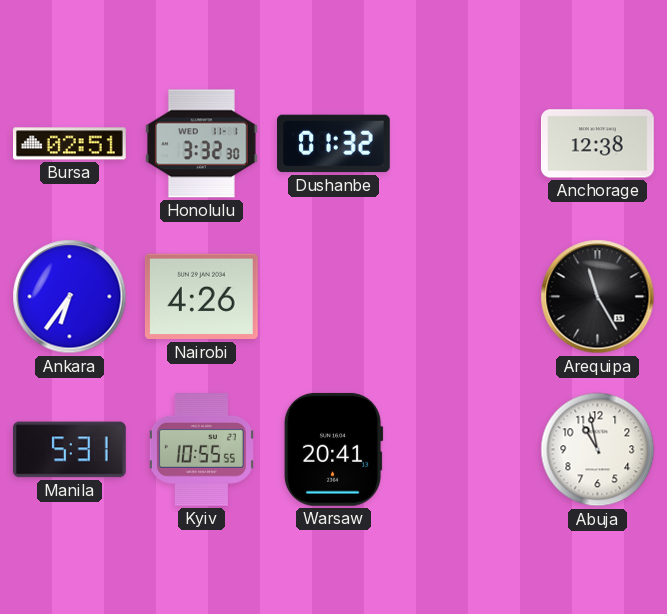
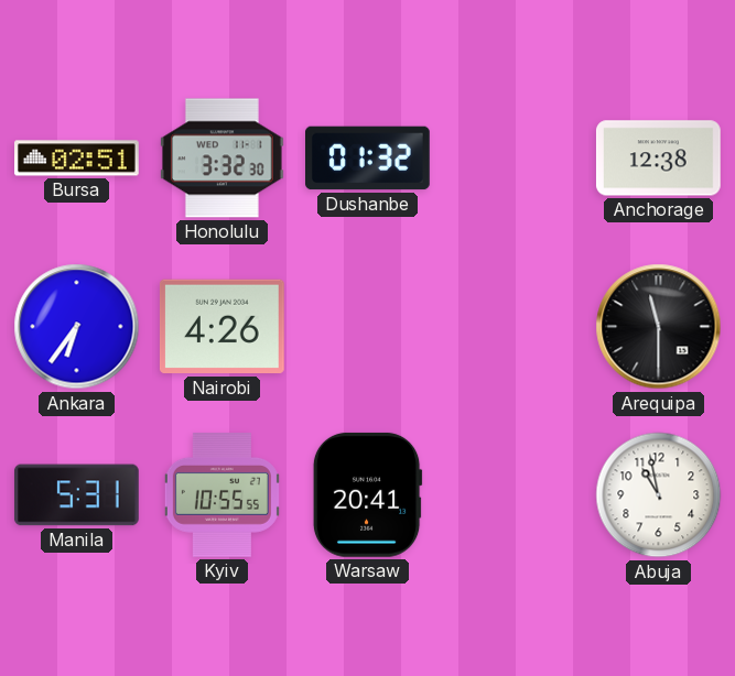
Arequipa: 11:25 -> 11:30 (659, 327)
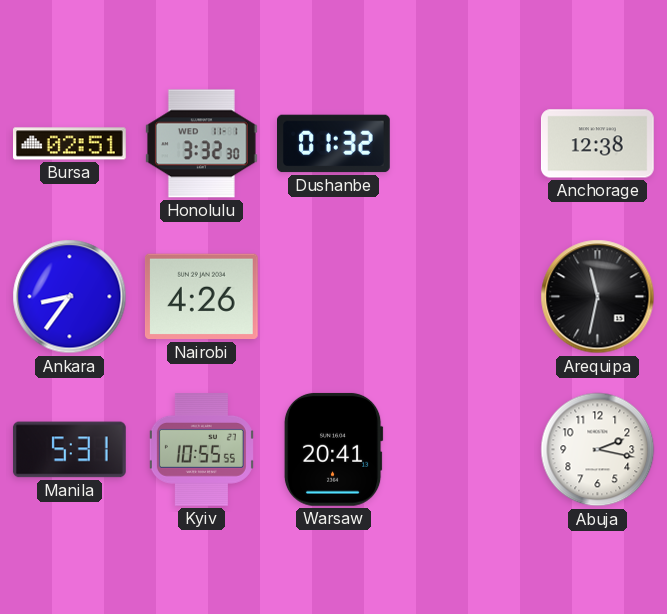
Ankara: 6:36 -> 8:36 (70, 297)
Arequipa: 11:30 -> 11:32 (598, 297)
Abuja: 10:58 -> 2:17 (598, 450)
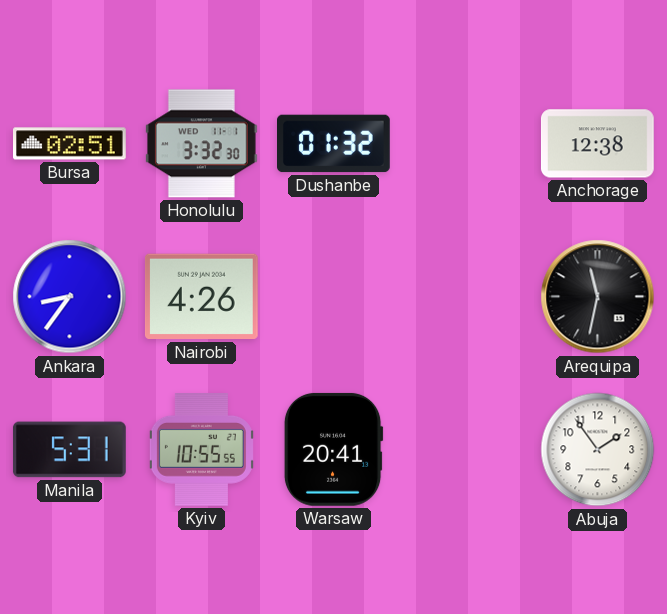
Abuja: 2:17 -> 1:54 (598, 450)
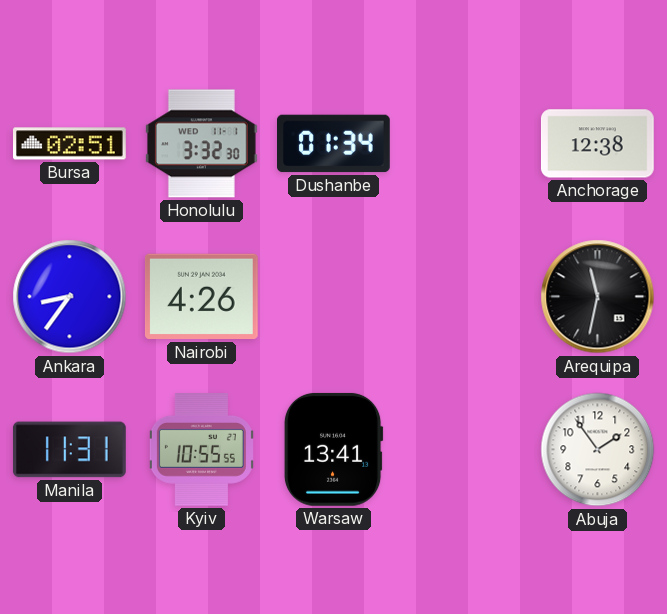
Dushanbe: 01:32 -> 01:34 (334, 144)
Manila: 5:31 -> 11:31 (69, 450)
Warsaw: 20:41 -> 13:41 (333, 449)
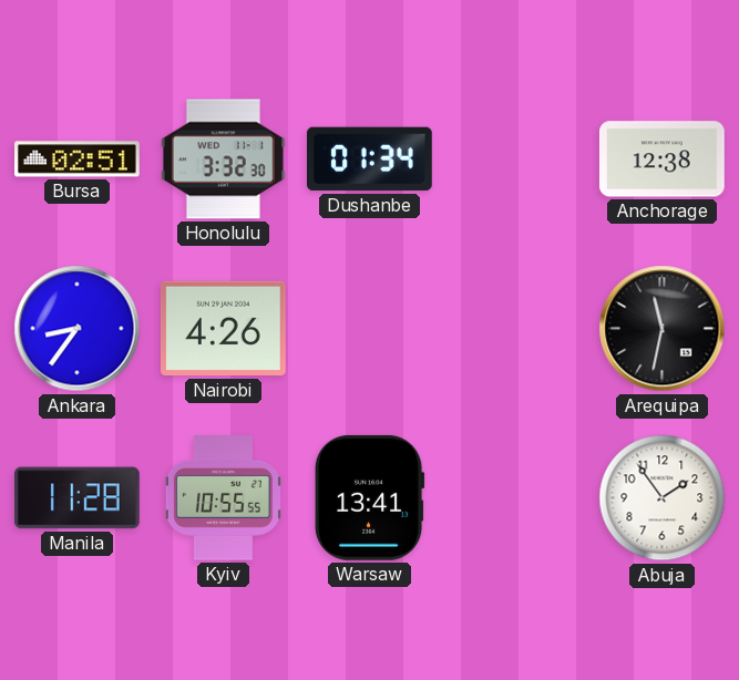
Manila: 11:31 -> 11:28 (76, 498)
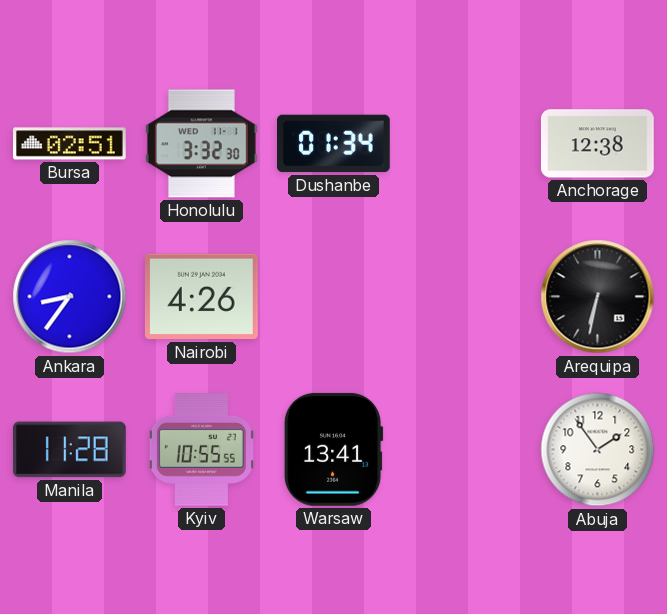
Arequipa: 11:32 -> 6:32 (598, 297)
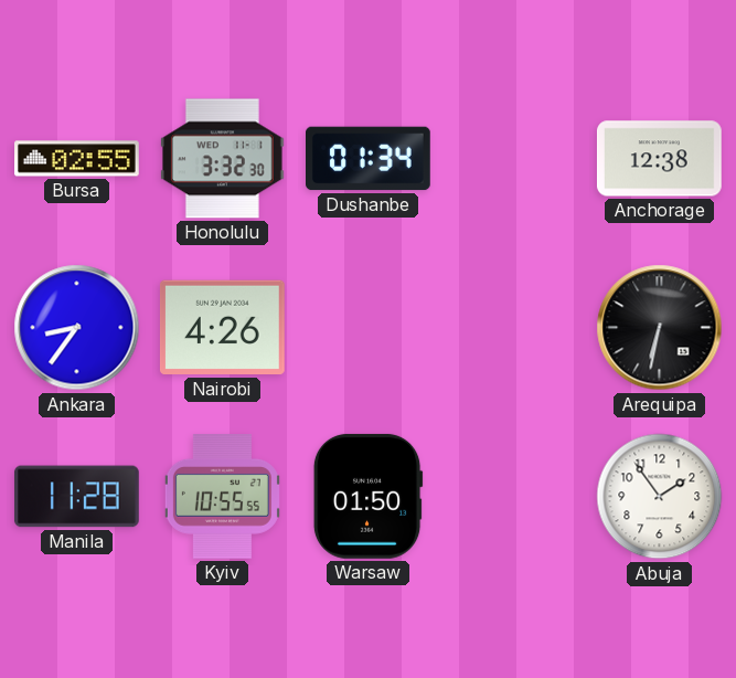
Bursa: 02:51 -> 02:55 (77, 159)
Warsaw: 13:41 -> 01:50 (367, 496)
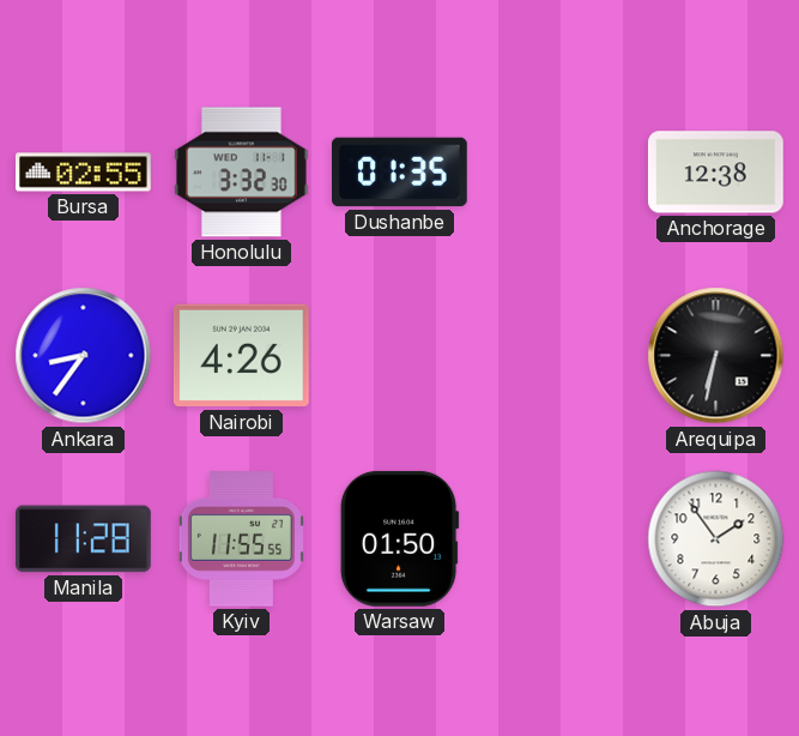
Dushanbe: 01:34 -> 01:35 (400, 173)
Kyiv: 10:55 -> 11:55 (241, 539)
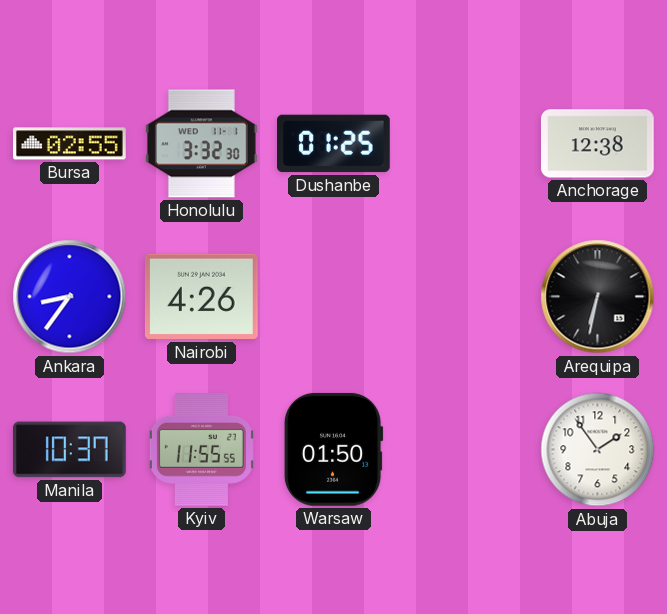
Dushanbe: 01:35 -> 01:25 (334, 144)
Manila: 11:28 -> 10:37 (69, 450)
